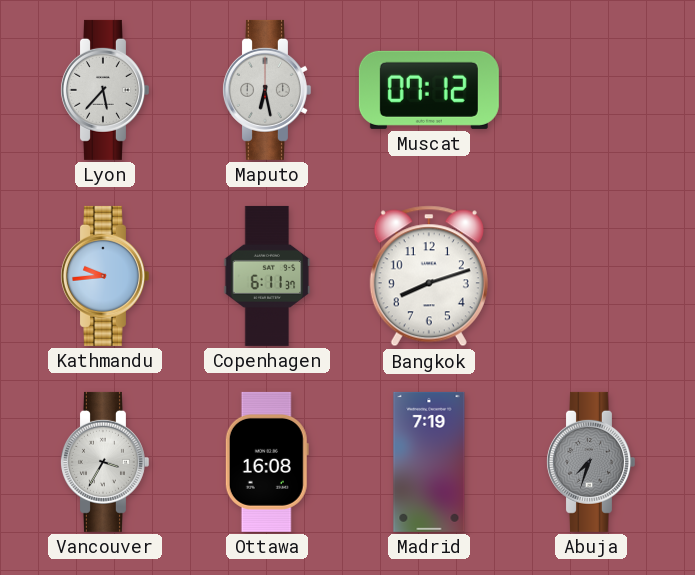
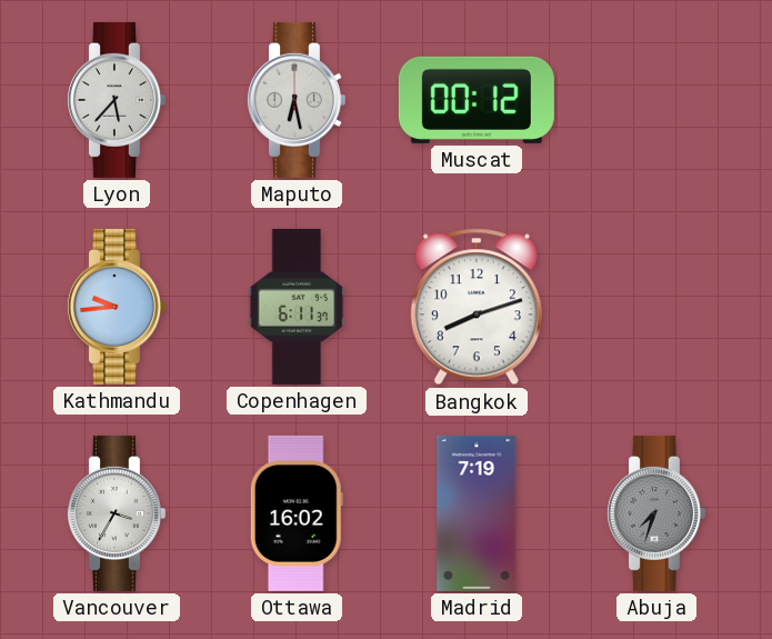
Muscat: 07:12 -> 00:12 (477, 100)
Ottawa: 16:08 -> 16:02 (297, 513)
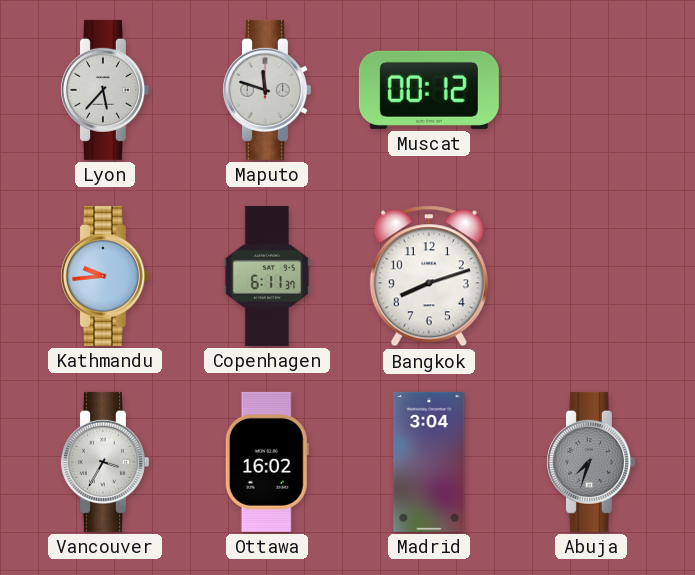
Maputo: 6:28 -> 11:48 (266, 90)
Madrid: 7:19 -> 3:04 (429, 462)
